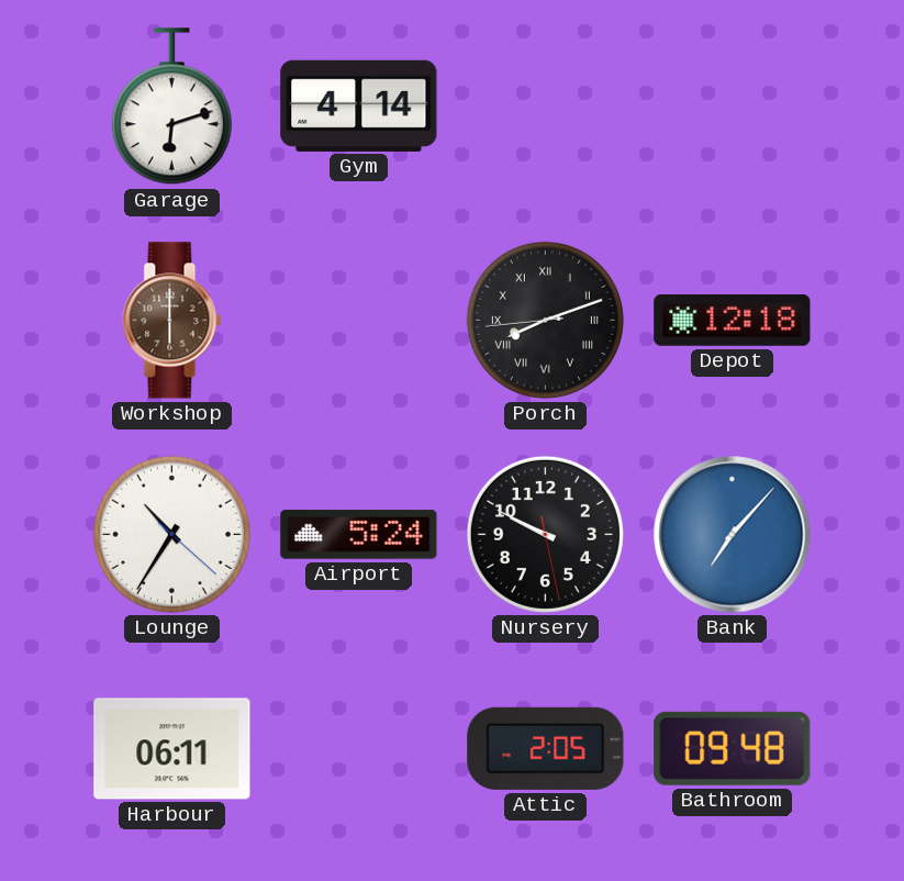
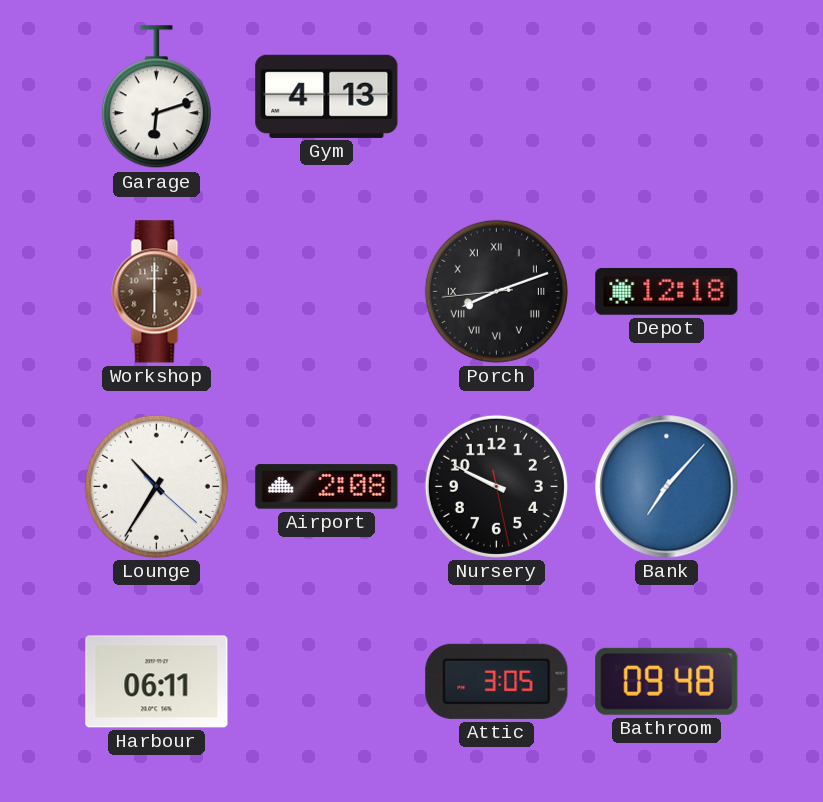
Gym: 4:14 -> 4:13 (327, 96)
Airport: 5:24 -> 2:08 (327, 487)
Attic: 2:05 -> 3:05 (497, 681)
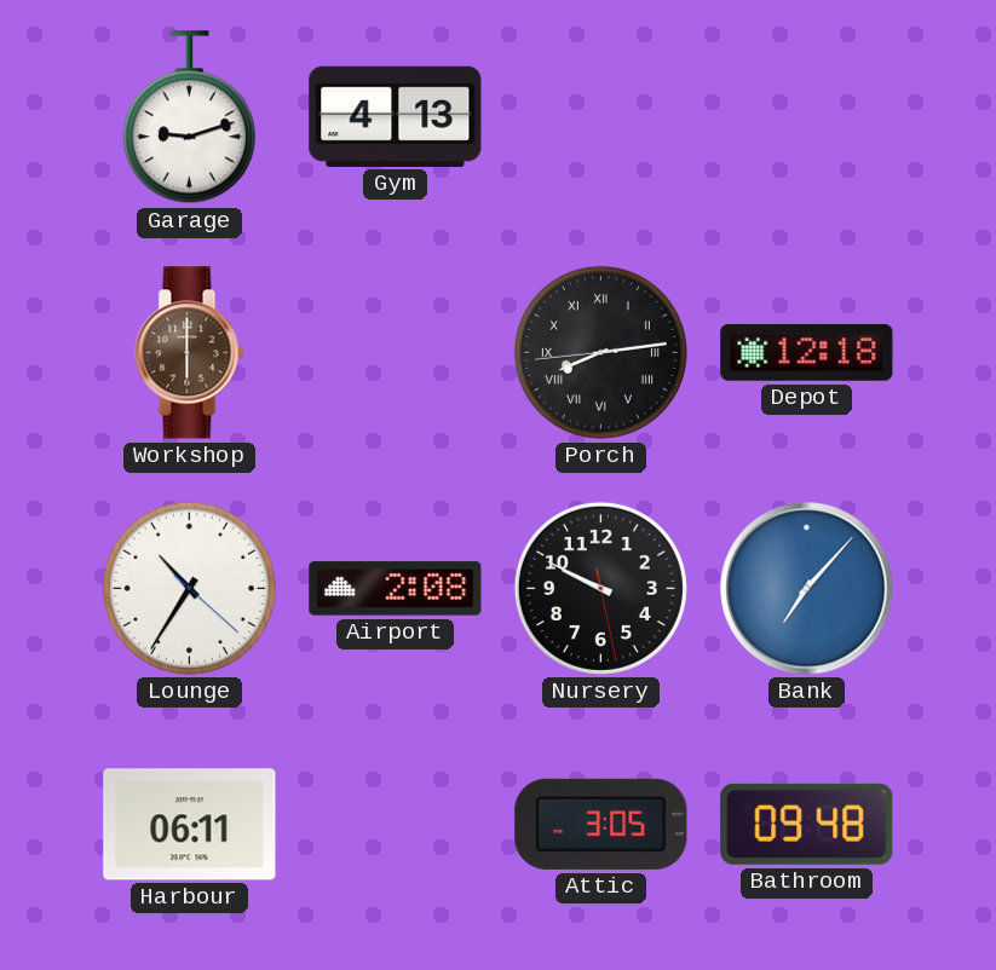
Garage: 6:12 -> 9:12 (189, 117)
Porch: 8:11 -> 8:13 (600, 352)
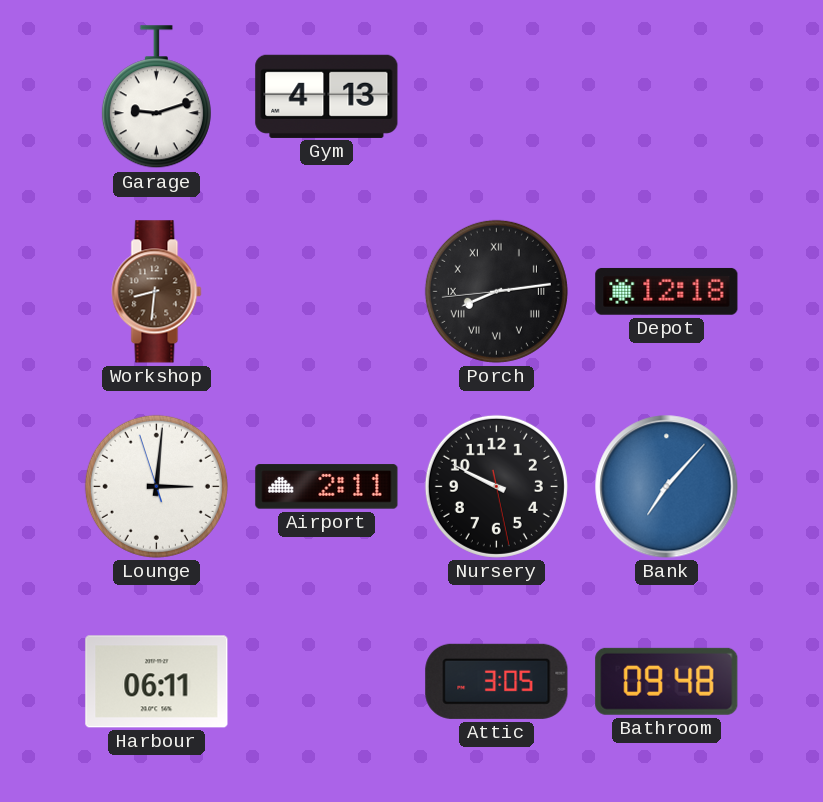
Workshop: 6:00 -> 8:31 (157, 292)
Lounge: 10:35 -> 3:00 (156, 486)
Airport: 2:08 -> 2:11 (327, 487)
